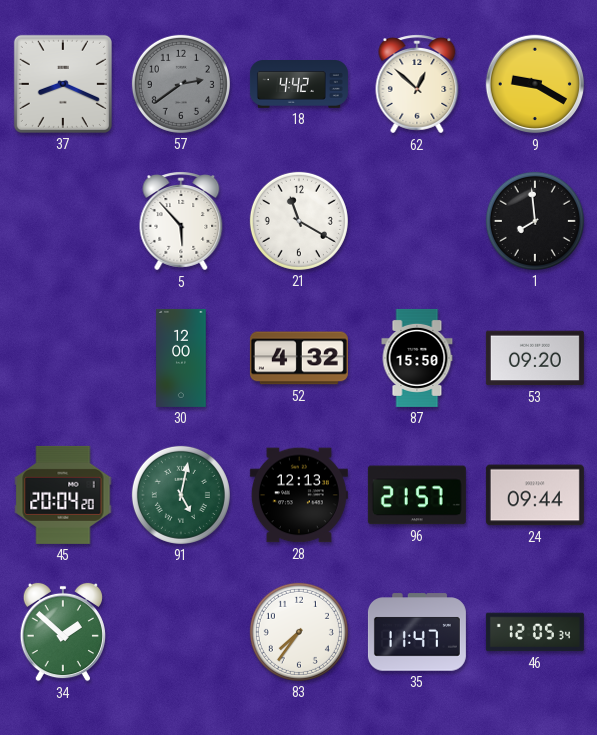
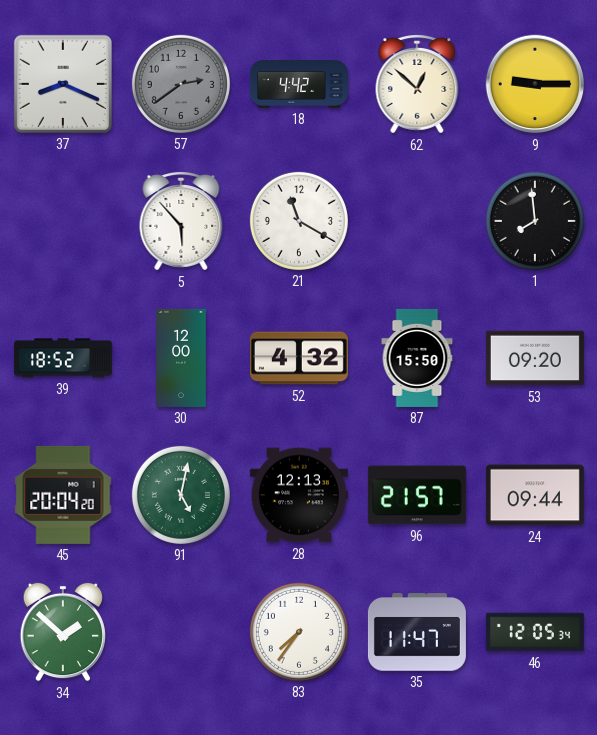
9: 9:20 -> 9:15 (535, 84)
39: none -> 18:52 (63, 358)
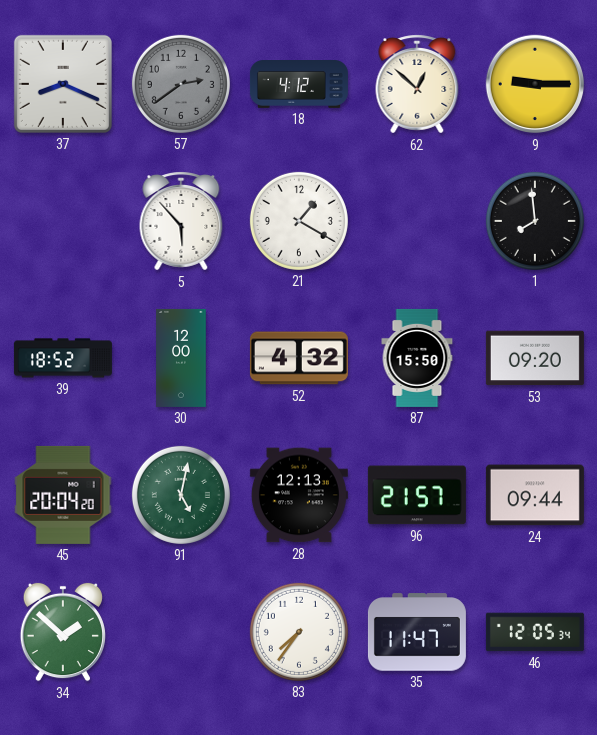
18: 4:42 -> 4:12 (299, 85)
21: 11:20 -> 1:20 (299, 221)
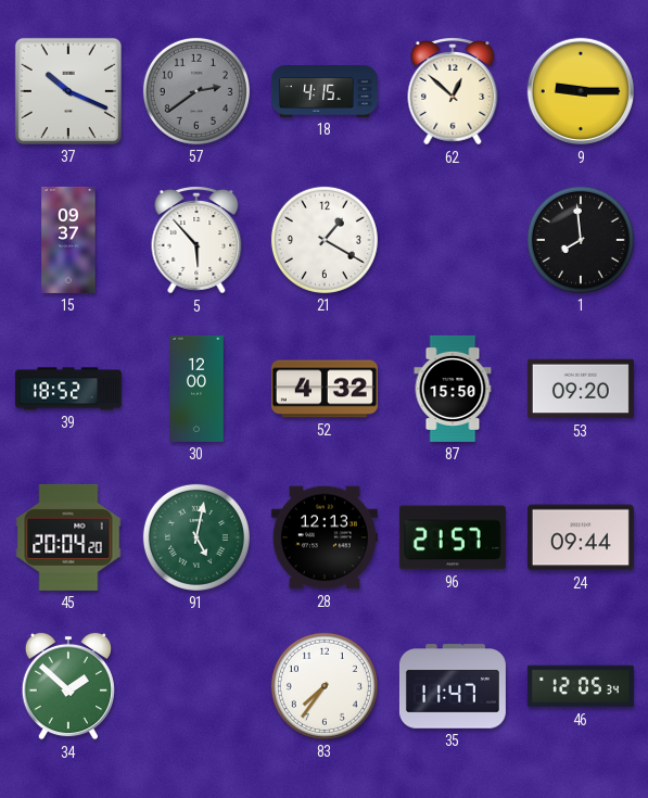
37: 8:19 -> 10:19 (68, 91)
18: 4:12 -> 4:15 (325, 92)
15: none -> 09:37 (68, 240)
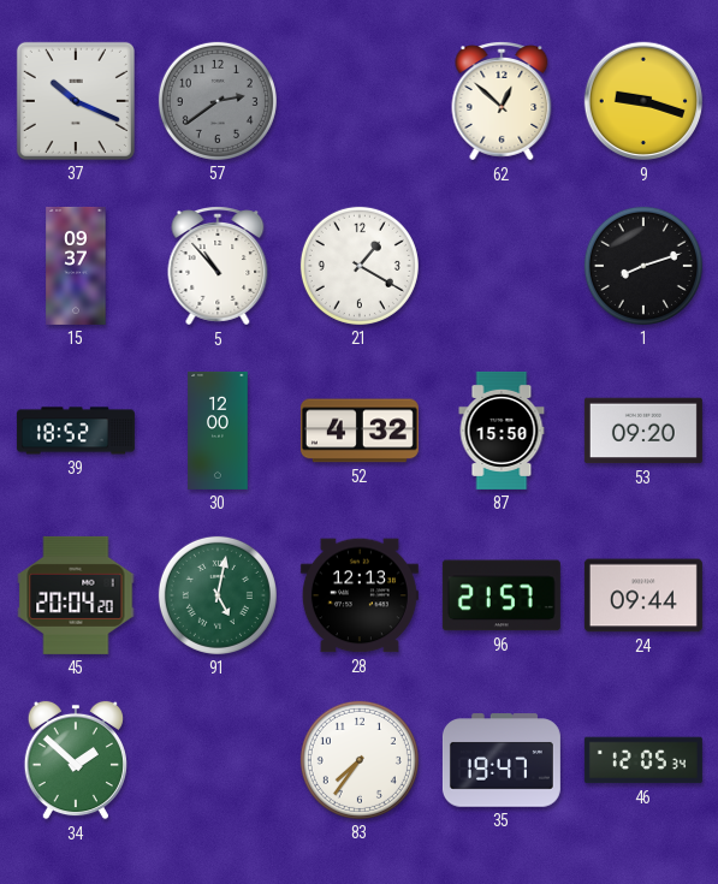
18: 4:15 -> none (325, 92)
9: 9:15 -> 9:18 (643, 101)
5: 5:53 -> 10:53 (218, 266)
1: 7:59 -> 8:12 (643, 266)
35: 11:47 -> 19:47 (502, 760)
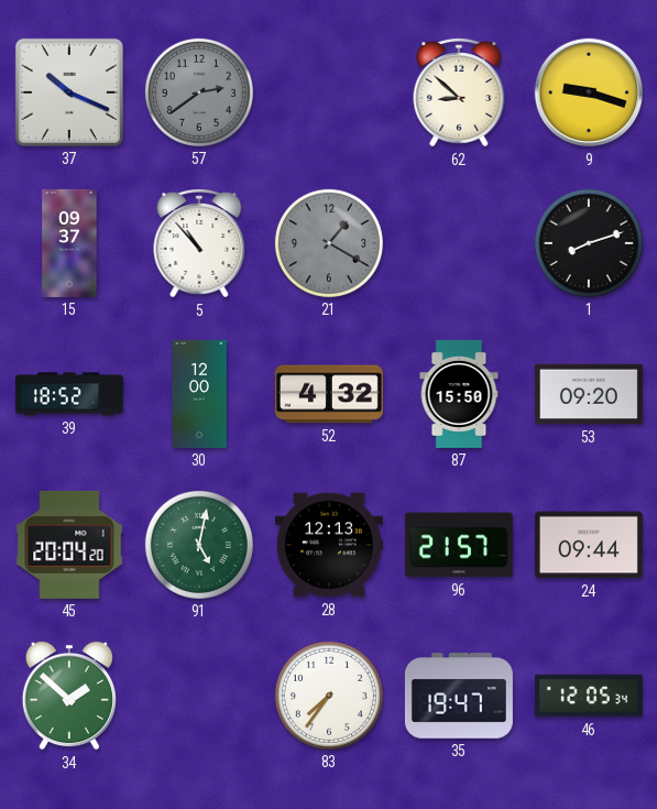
62: 12:52 -> 8:52 (459, 92)
21 dial: white -> grey (329, 243)
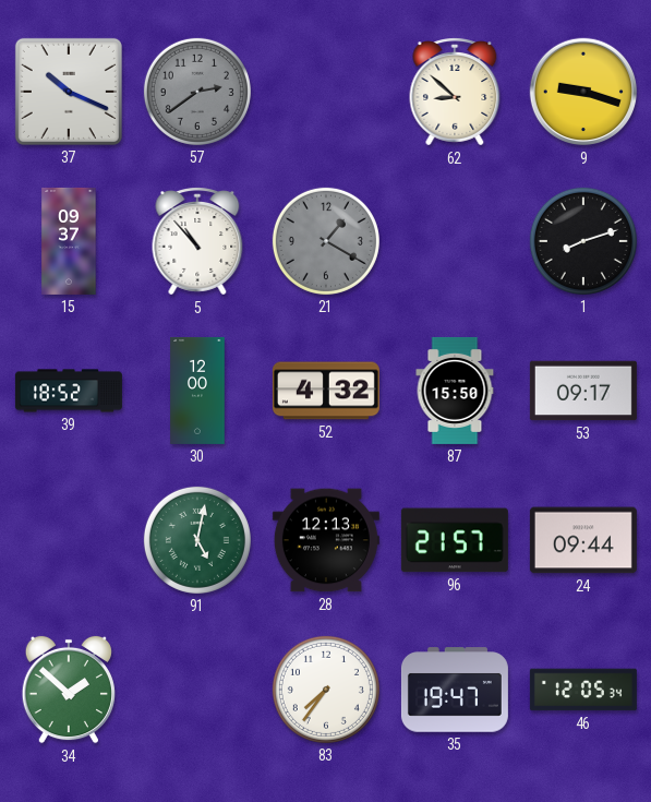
53: 09:20 -> 09:17 (583, 391)
45: 20:04 -> none (69, 545)
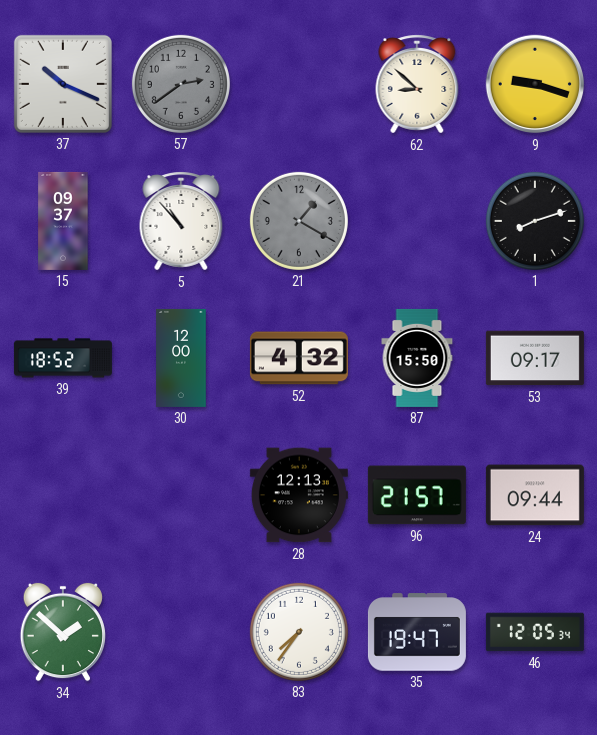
91: 5:02 -> none (197, 540)
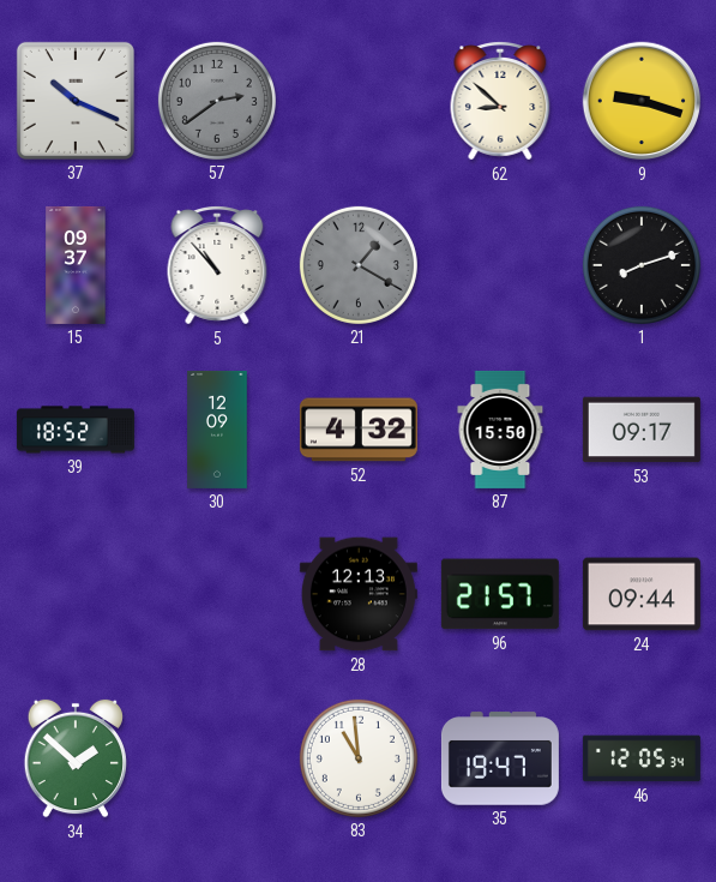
30: 12:00 -> 12:09 (217, 430)
83: 7:36 -> 10:59 (359, 758)
